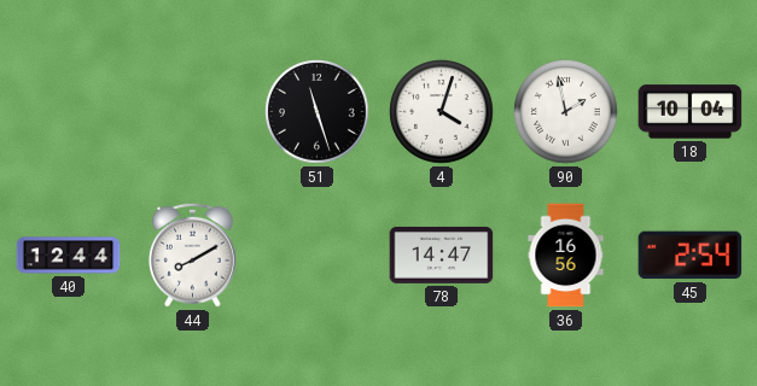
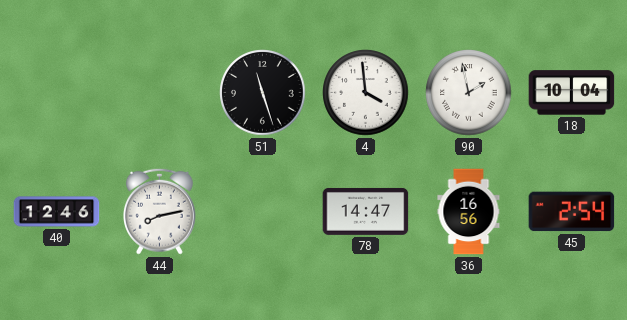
4: 4:03 -> 3:59 (366, 93)
40: 12:44 -> 12:46 (57, 212)
44: 8:10 -> 8:13 (159, 211)
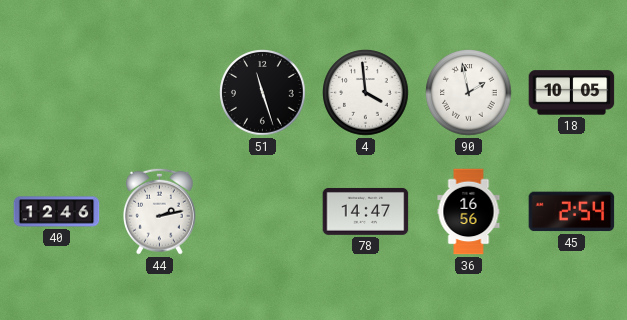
18: 10:04 -> 10:05 (572, 93)
44: 8:13 -> 2:13 (159, 211)
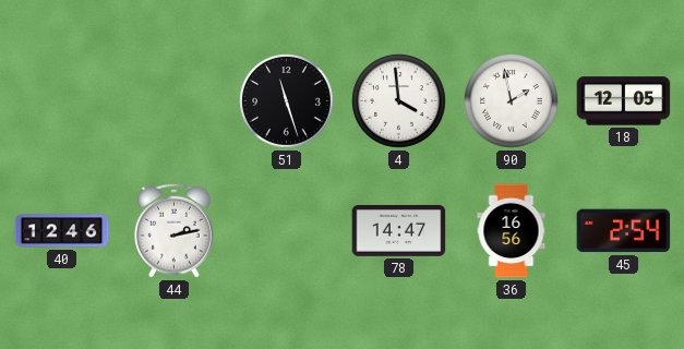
18: 10:05 -> 12:05 (624, 101)
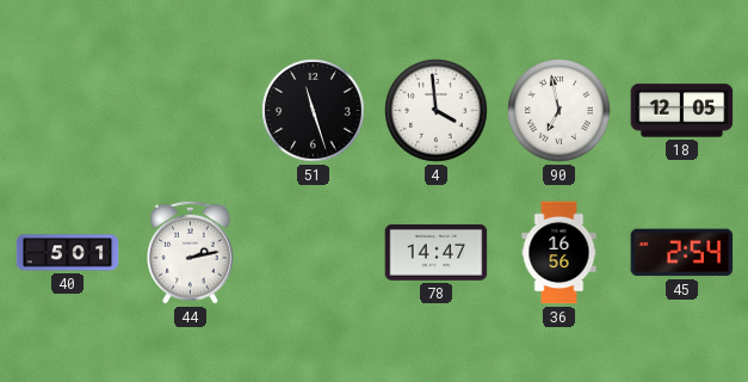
90: 1:58 -> 6:58 (560, 111)
40: 12:46 -> 5:01 (68, 253)
